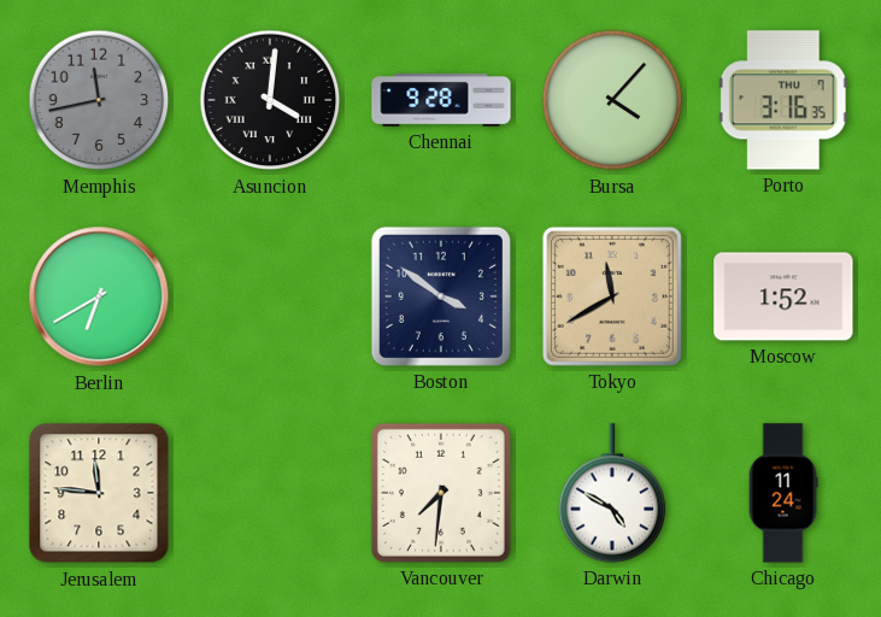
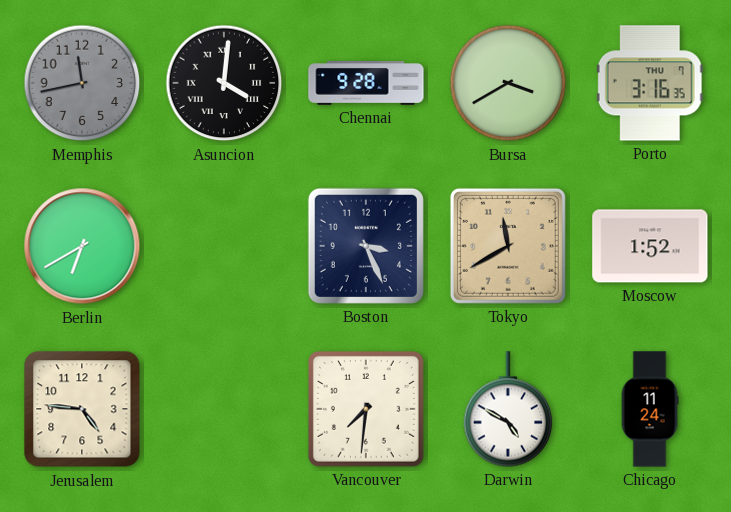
Bursa: 4:07 -> 3:40 (508, 83)
Boston: 3:51 -> 3:26 (366, 246)
Jerusalem: 11:46 -> 4:46 (82, 409)
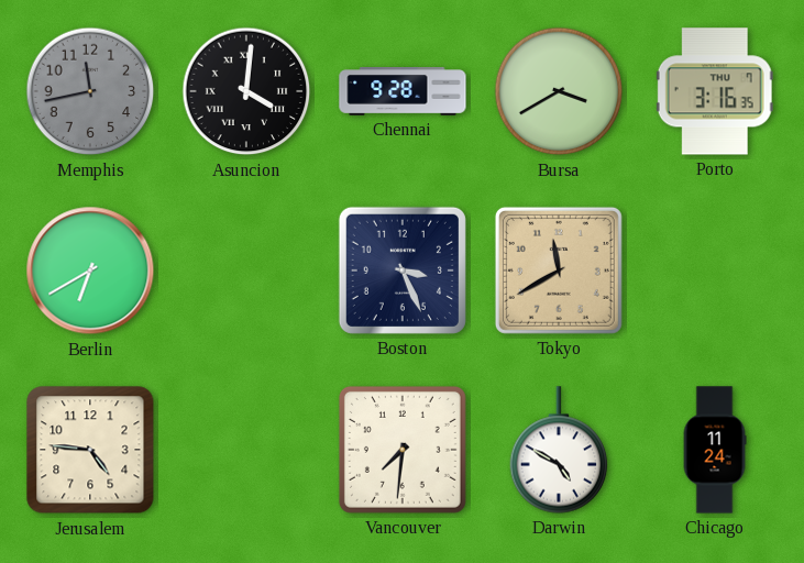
Moscow: 1:52 -> none (650, 246)
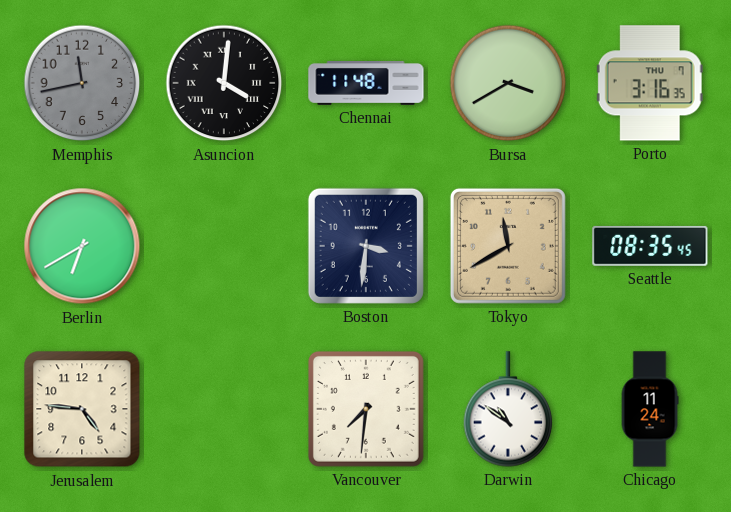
Chennai: 9:28 -> 11:48 (366, 84)
Boston: 3:26 -> 3:31 (366, 246)
Seattle: none -> 08:35 (650, 246)
Darwin: 4:50 -> 10:51 (508, 409)
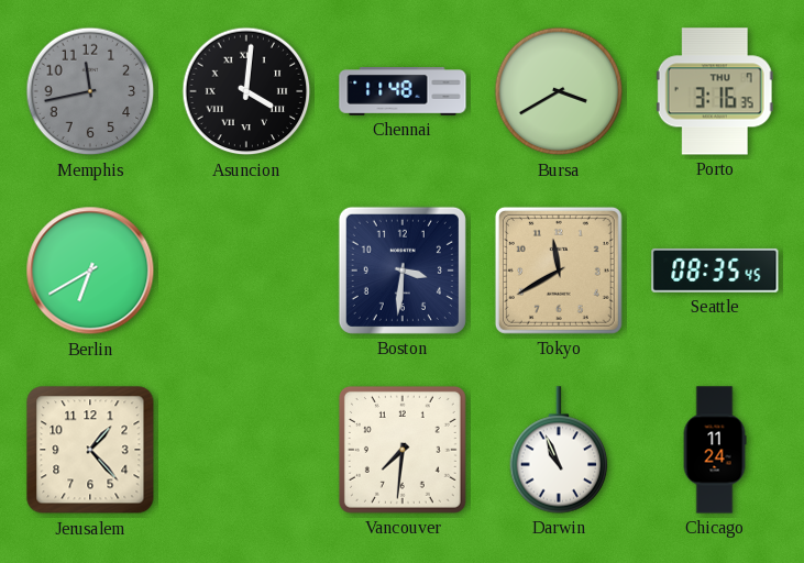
Jerusalem: 4:46 -> 1:23 (90, 450)
Darwin: 10:51 -> 10:56 (559, 450)
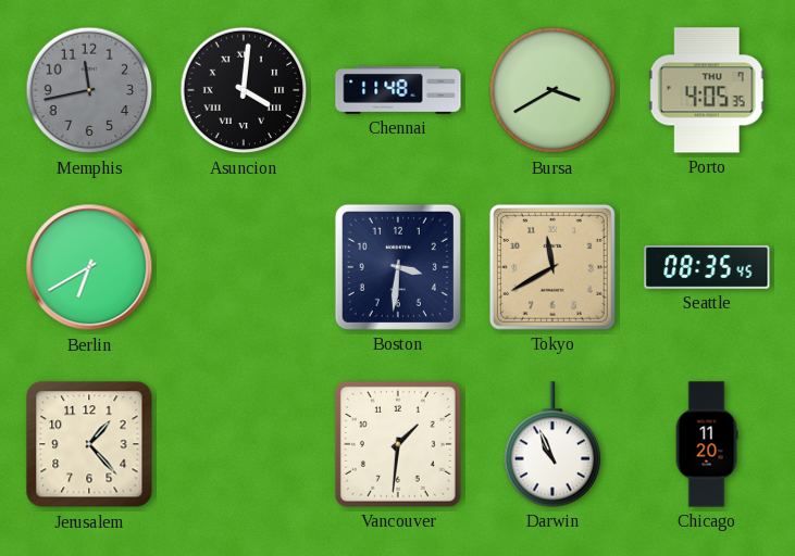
Porto: 3:16 -> 4:05 (707, 90)
Vancouver: 7:31 -> 1:31 (398, 444)
Chicago: 11:24 -> 11:20 (707, 444)
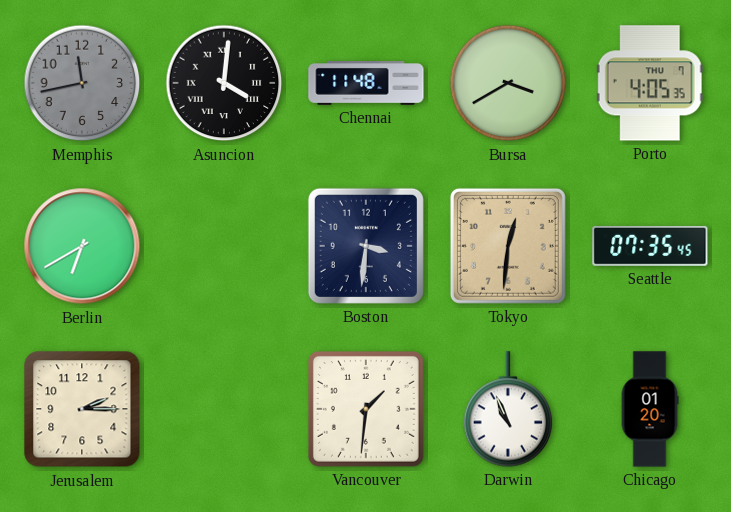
Tokyo: 11:40 -> 12:31 (508, 246)
Seattle: 08:35 -> 07:35 (650, 246)
Jerusalem: 1:23 -> 2:15 (82, 409)
Chicago: 11:20 -> 01:20 (650, 409)
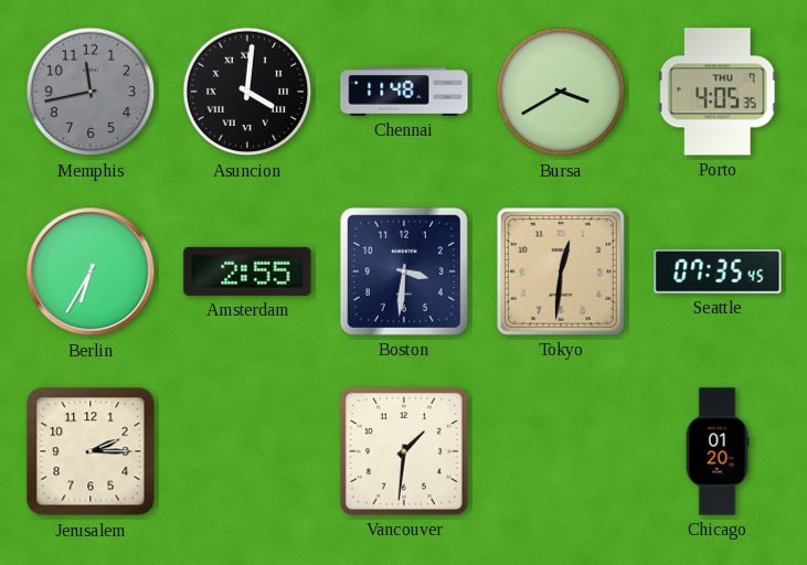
Berlin: 6:40 -> 6:35 (91, 271)
Amsterdam: none -> 2:55 (247, 271)
Darwin: 10:56 -> none (508, 409)
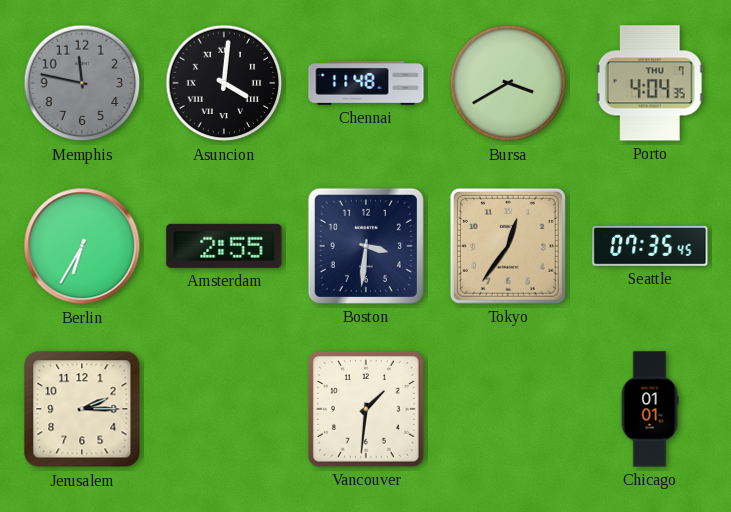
Memphis: 11:43 -> 11:47 (82, 83)
Porto: 4:05 -> 4:04 (650, 83)
Tokyo: 12:31 -> 12:36 (508, 246)
Chicago: 01:20 -> 01:01 (650, 409)
